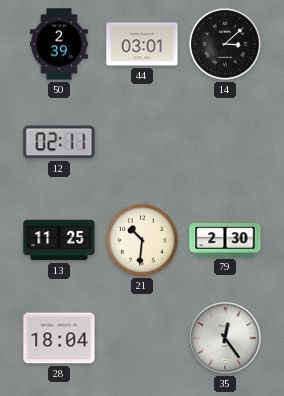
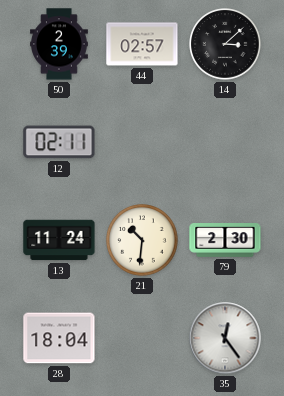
44: 03:01 -> 02:57 (142, 44)
13: 11:25 -> 11:24 (59, 240)
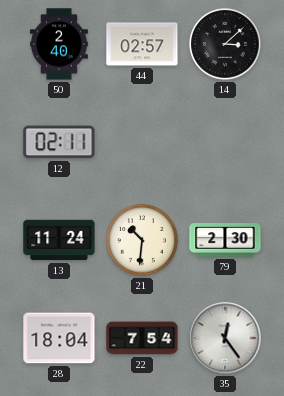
50: 2:39 -> 2:40 (60, 44)
22: none -> 7:54 (142, 338)
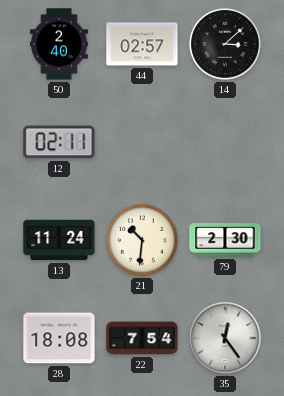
28: 18:04 -> 18:08 (59, 338)
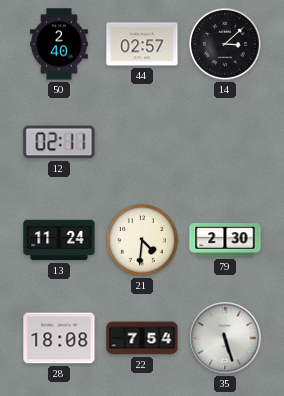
21: 10:31 -> 4:31 (142, 240)
35: 12:24 -> 5:27 (225, 338)
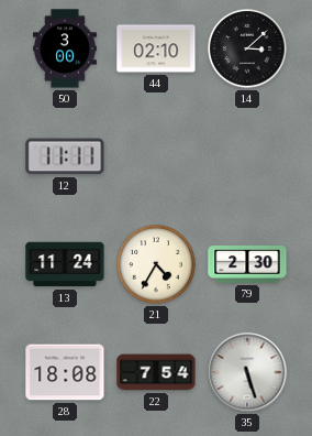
50: 2:40 -> 3:00 (66, 48)
44: 02:57 -> 02:10 (156, 48)
12: 02:11 -> 11:11 (65, 156)
21: 4:31 -> 4:35 (156, 264)
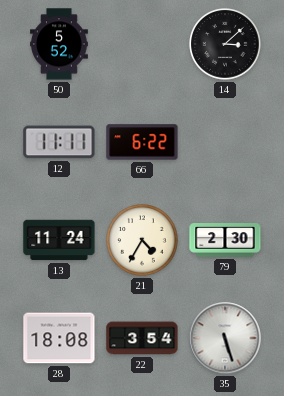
50: 3:00 -> 5:52 (60, 44)
44: 02:10 -> none (156, 48)
66: none -> 6:22 (142, 142)
22: 7:54 -> 3:54 (142, 338)
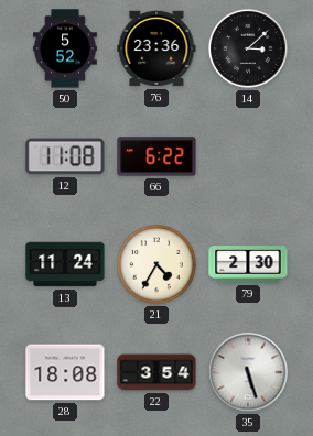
76: none -> 23:36 (156, 48)
12: 11:11 -> 11:08 (65, 156)
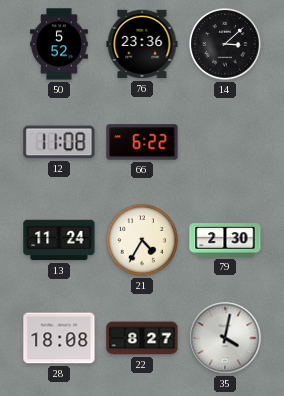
22: 3:54 -> 8:27 (142, 338)
35: 5:27 -> 4:02 (225, 338)
